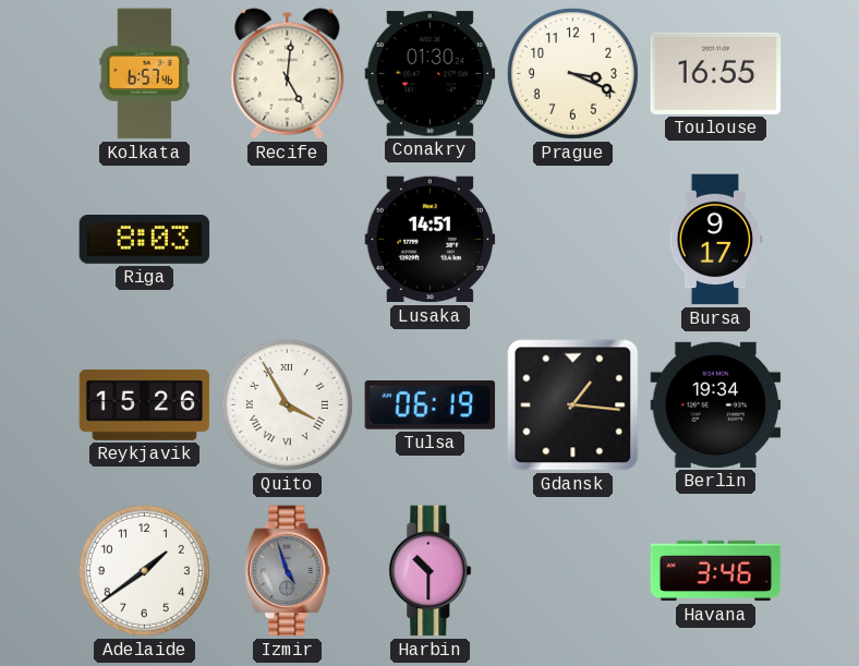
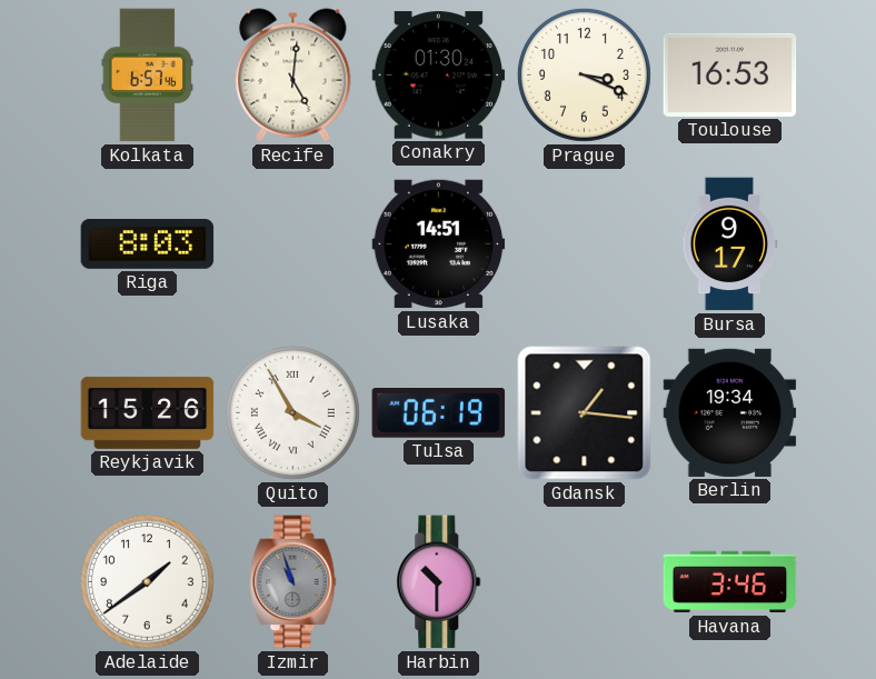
Toulouse: 16:55 -> 16:53 (730, 74)
Izmir: 4:57 -> 10:57 (293, 582)
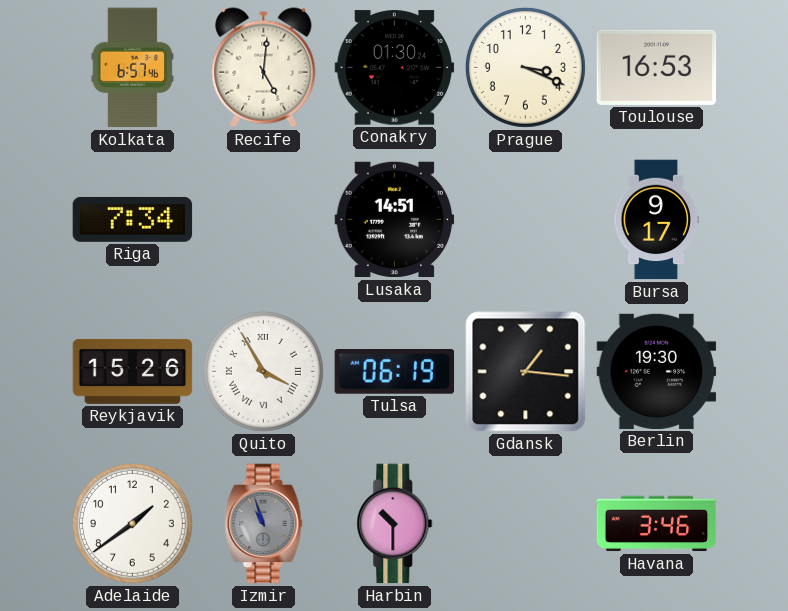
Riga: 8:03 -> 7:34 (133, 219)
Berlin: 19:34 -> 19:30 (657, 371)
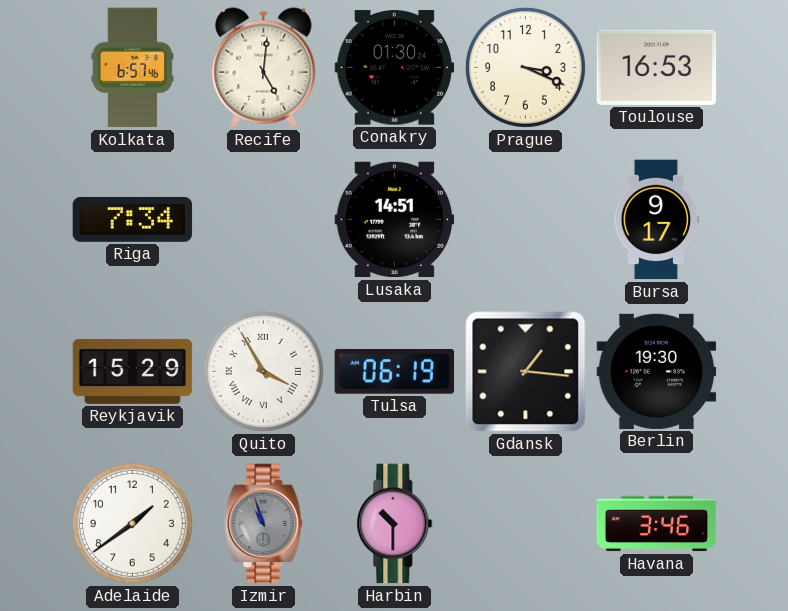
Reykjavik: 15:26 -> 15:29 (133, 371)
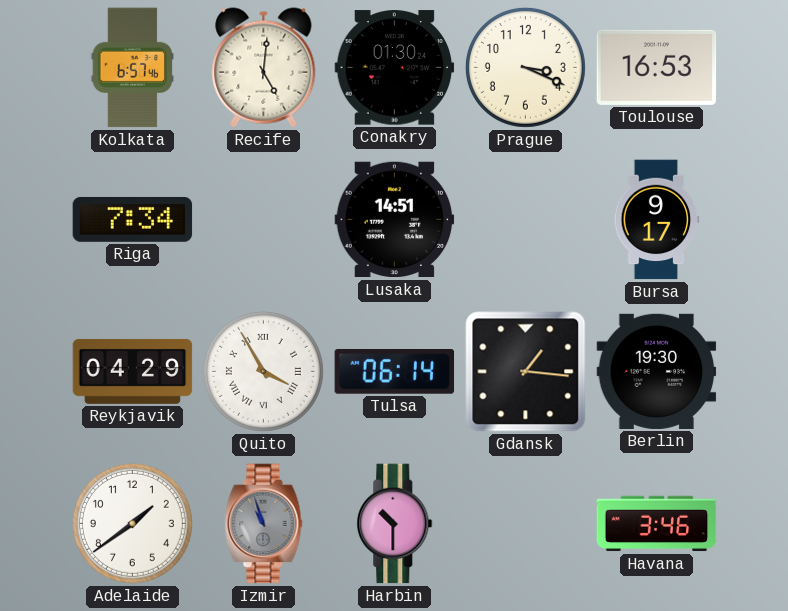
Reykjavik: 15:29 -> 04:29 (133, 371)
Tulsa: 06:19 -> 06:14 (395, 372)
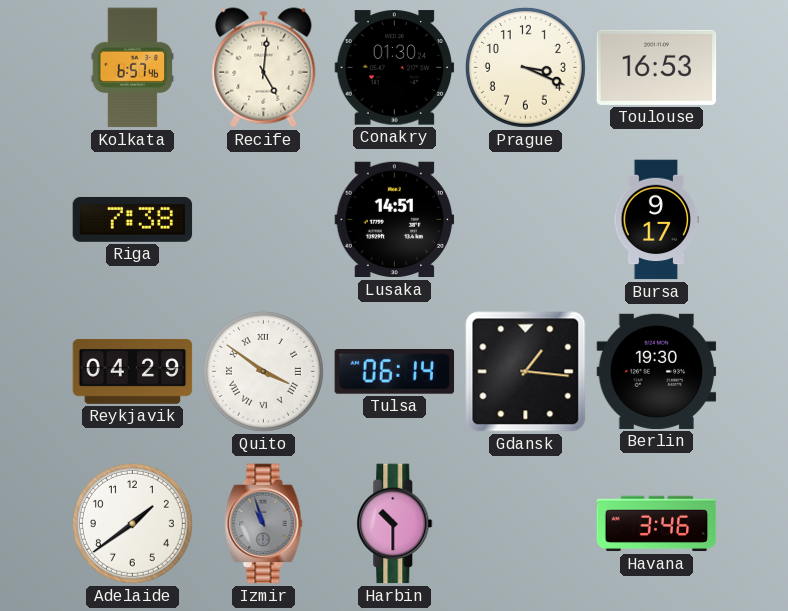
Riga: 7:34 -> 7:38 (133, 219)
Quito: 3:55 -> 3:51 (263, 371)
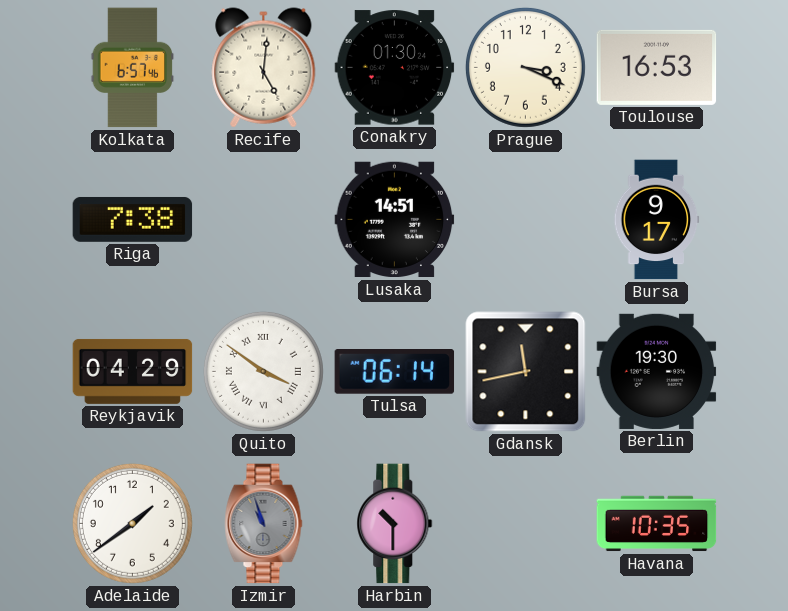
Gdansk: 1:16 -> 11:43 (526, 372)
Havana: 3:46 -> 10:35 (657, 524)
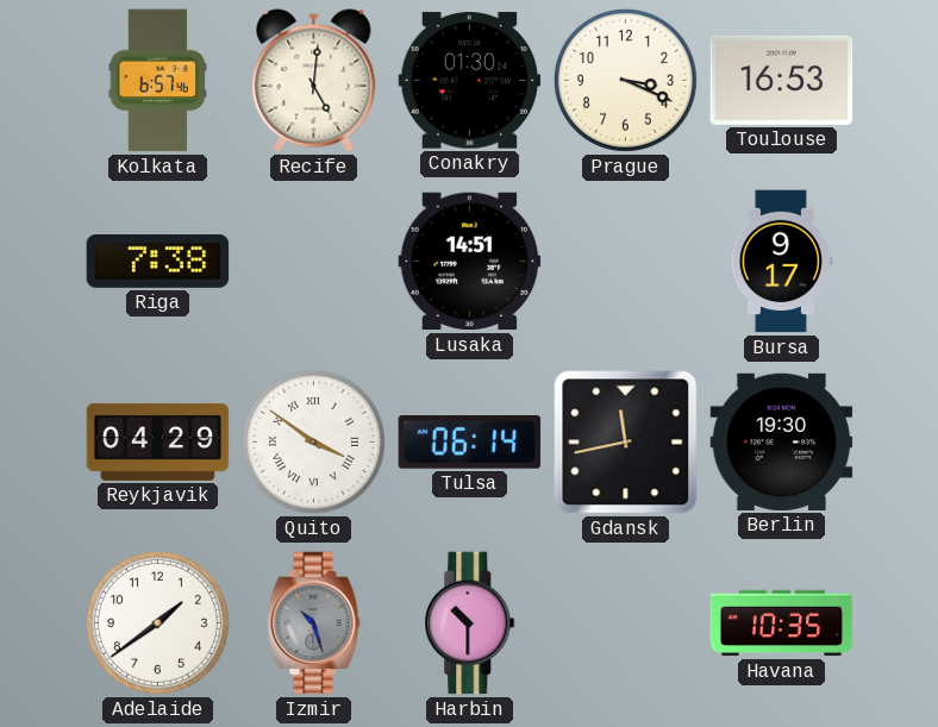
Izmir: 10:57 -> 10:27 (314, 623)
